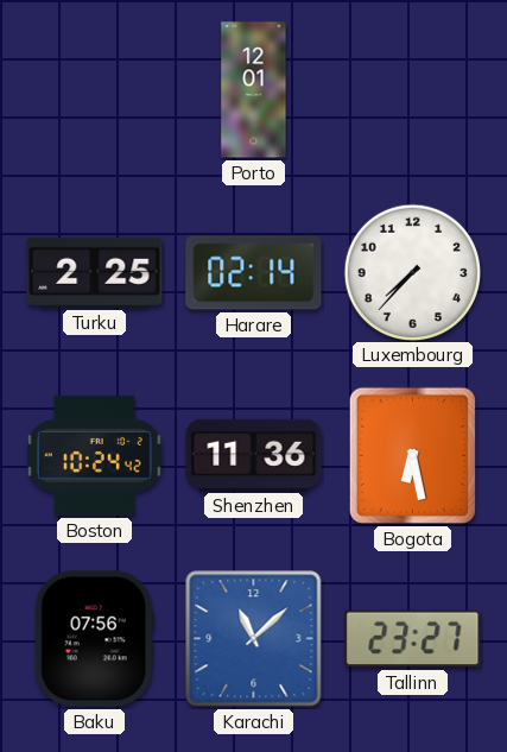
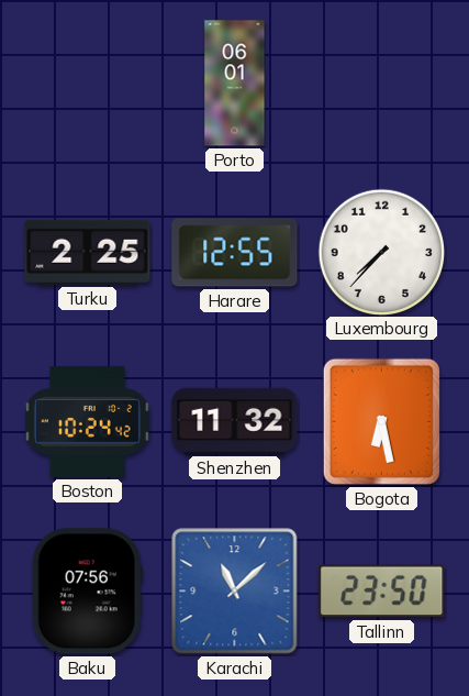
Porto: 12:01 -> 06:01 (235, 84)
Harare: 02:14 -> 12:55 (235, 253)
Shenzhen: 11:36 -> 11:32 (235, 421)
Tallinn: 23:27 -> 23:50 (382, 592)
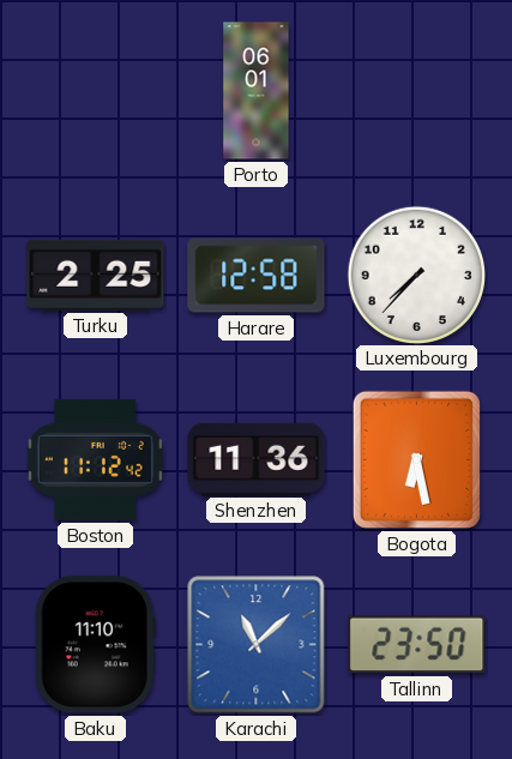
Harare: 12:55 -> 12:58 (257, 276)
Boston: 10:24 -> 11:12 (95, 459)
Shenzhen: 11:32 -> 11:36 (257, 459)
Baku: 07:56 -> 11:10 (95, 645)
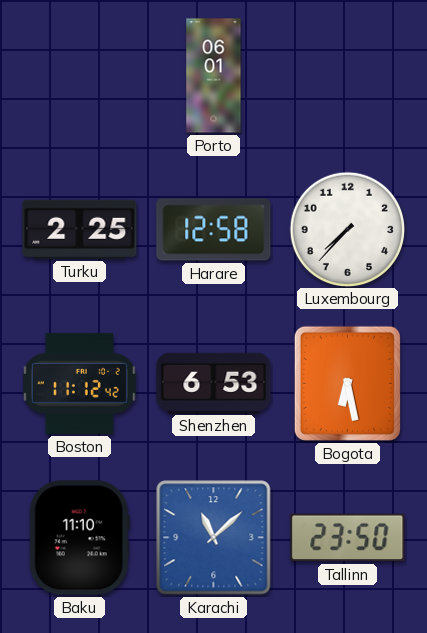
Shenzhen: 11:36 -> 6:53 (214, 383)
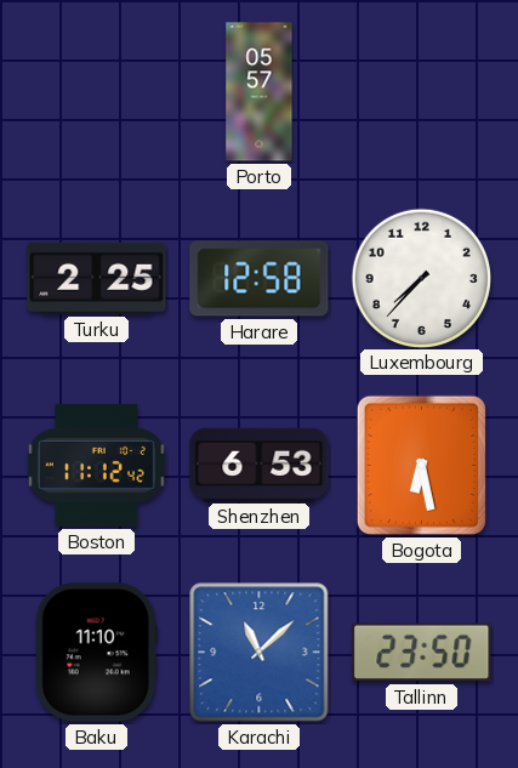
Porto: 06:01 -> 05:57 (260, 92)
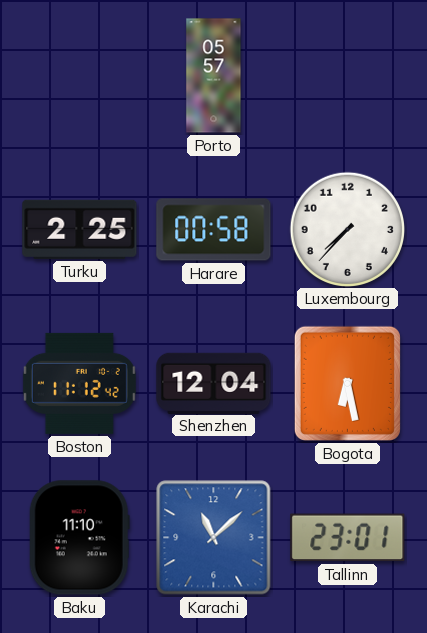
Harare: 12:58 -> 00:58 (214, 230)
Shenzhen: 6:53 -> 12:04 (214, 383)
Tallinn: 23:50 -> 23:01 (348, 538)
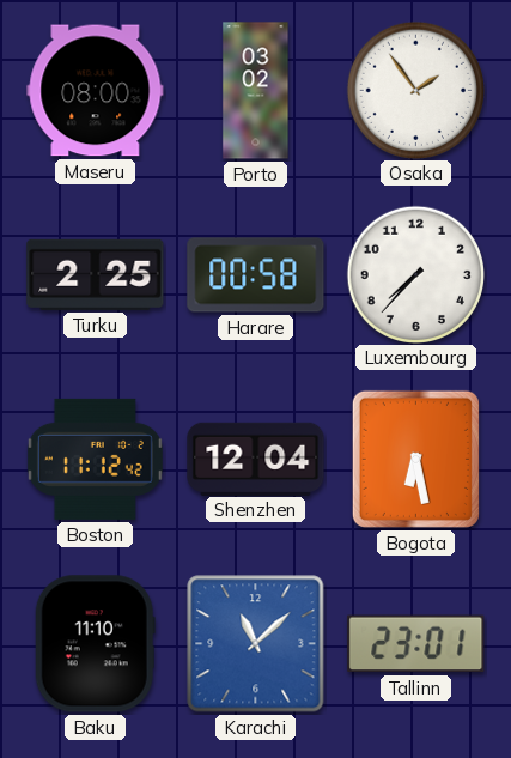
Maseru: none -> 08:00 (96, 91)
Porto: 05:57 -> 03:02 (256, 91)
Osaka: none -> 1:54 (415, 90)
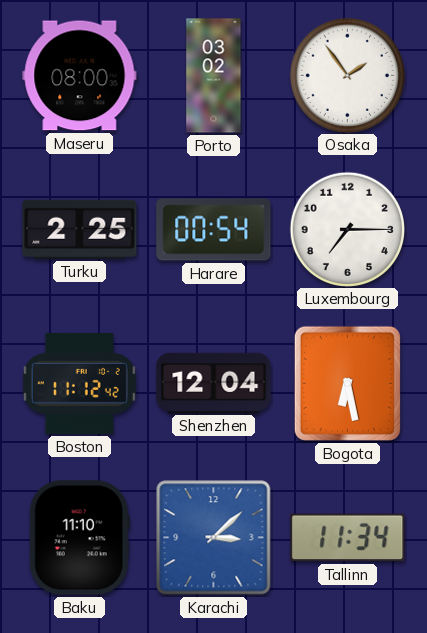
Harare: 00:58 -> 00:54 (214, 230)
Luxembourg: 7:37 -> 7:15 (347, 229)
Karachi: 11:08 -> 3:08 (214, 538)
Tallinn: 23:01 -> 11:34 (348, 538)
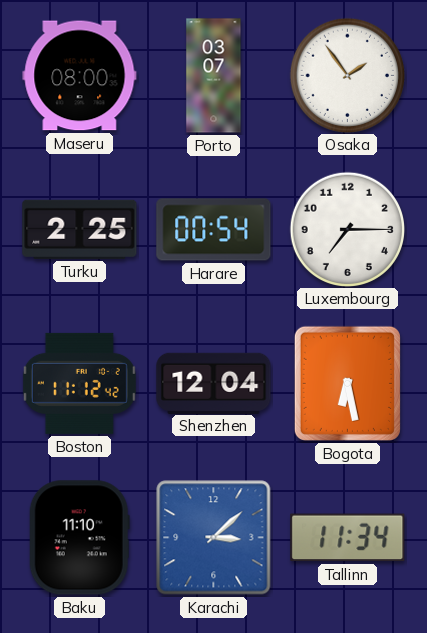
Porto: 03:02 -> 03:07 (214, 76)
